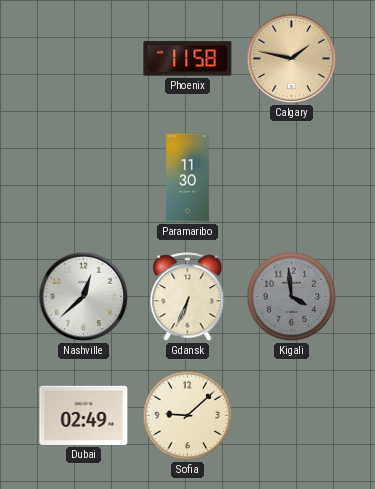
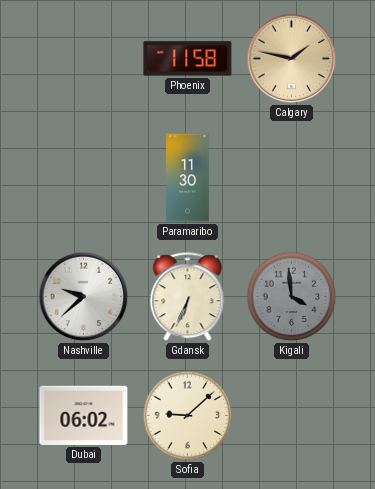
Nashville: 12:38 -> 9:38 (84, 297)
Dubai: 02:49 -> 06:02 (84, 415)
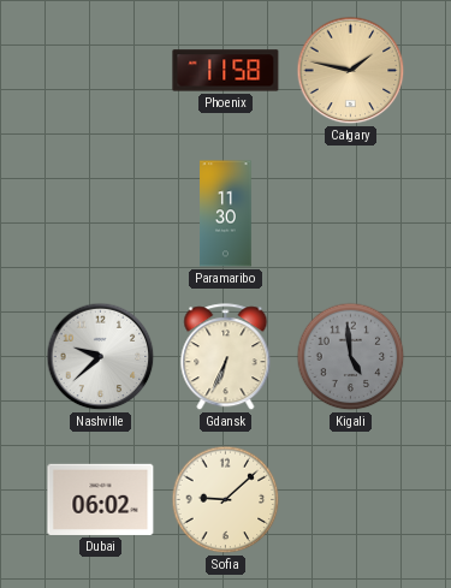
Kigali: 3:59 -> 4:59 (351, 357)
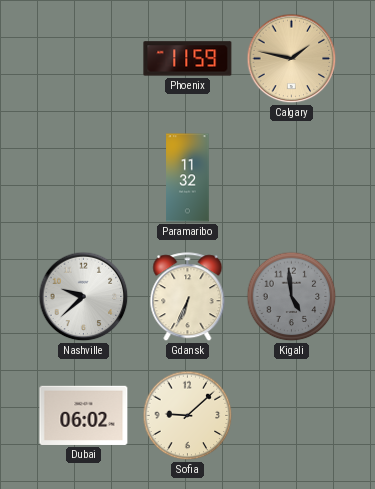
Phoenix: 11:58 -> 11:59 (188, 59)
Paramaribo: 11:30 -> 11:32 (188, 178)
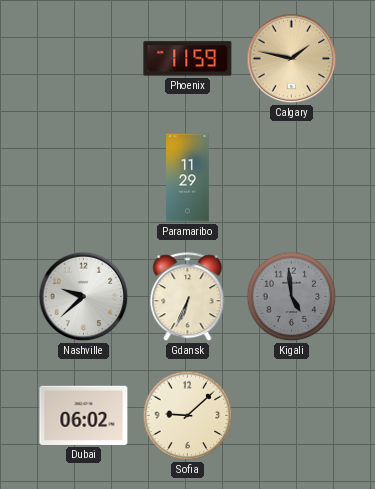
Paramaribo: 11:32 -> 11:29 (188, 178)
